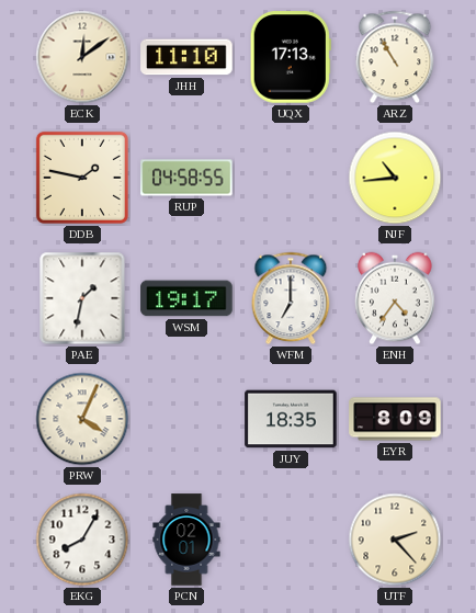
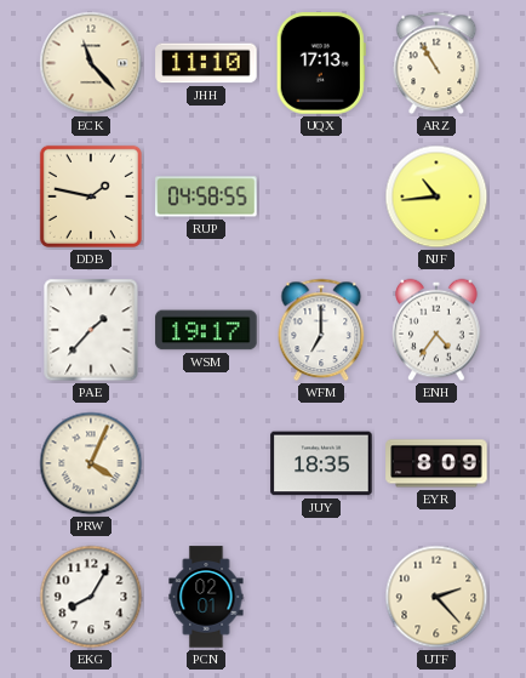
ECK: 12:09 -> 11:23 (91, 63)
PAE: 1:32 -> 1:37 (91, 330)
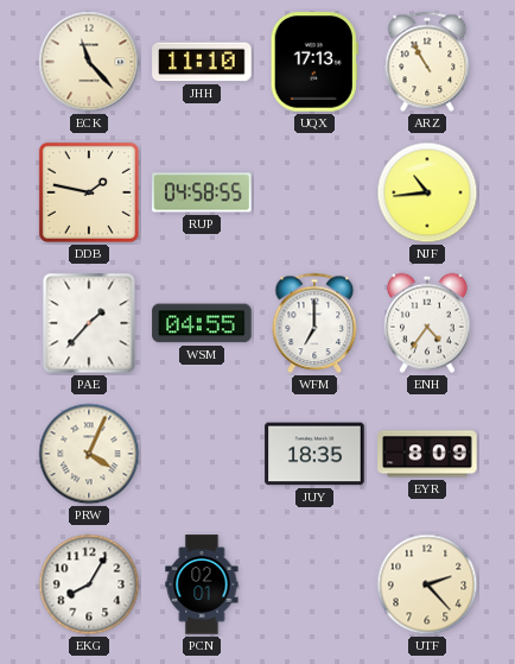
WSM: 19:17 -> 04:55 (202, 323)
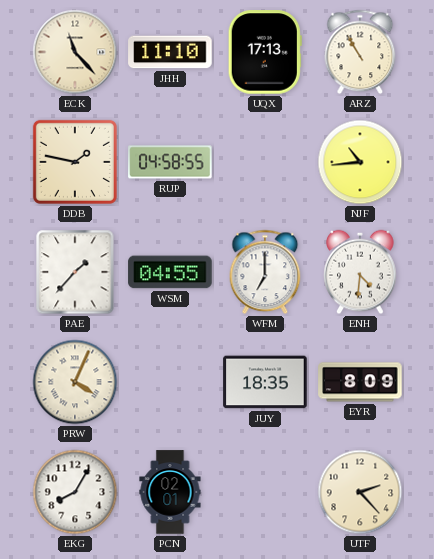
ENH: 4:36 -> 4:31 (360, 272)
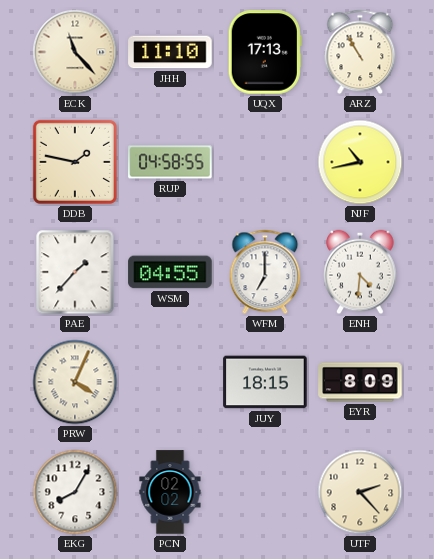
NJF: 10:44 -> 10:43 (360, 162)
JUY: 18:35 -> 18:15 (265, 382)
PCN: 02:01 -> 02:02 (170, 492)
